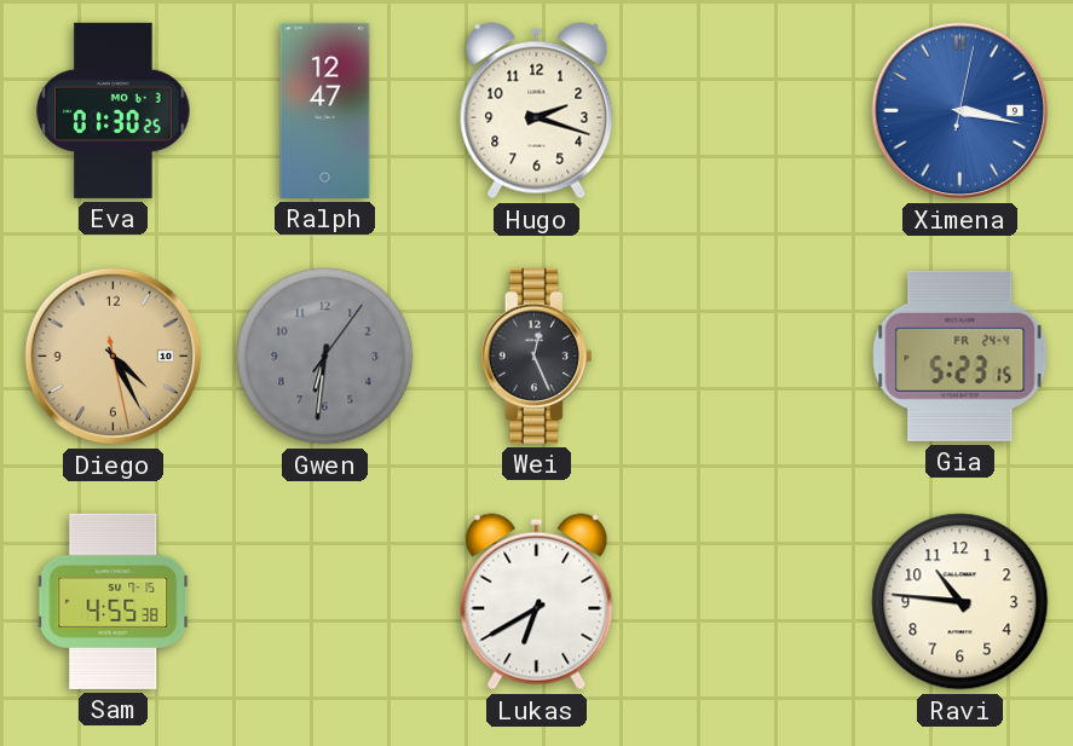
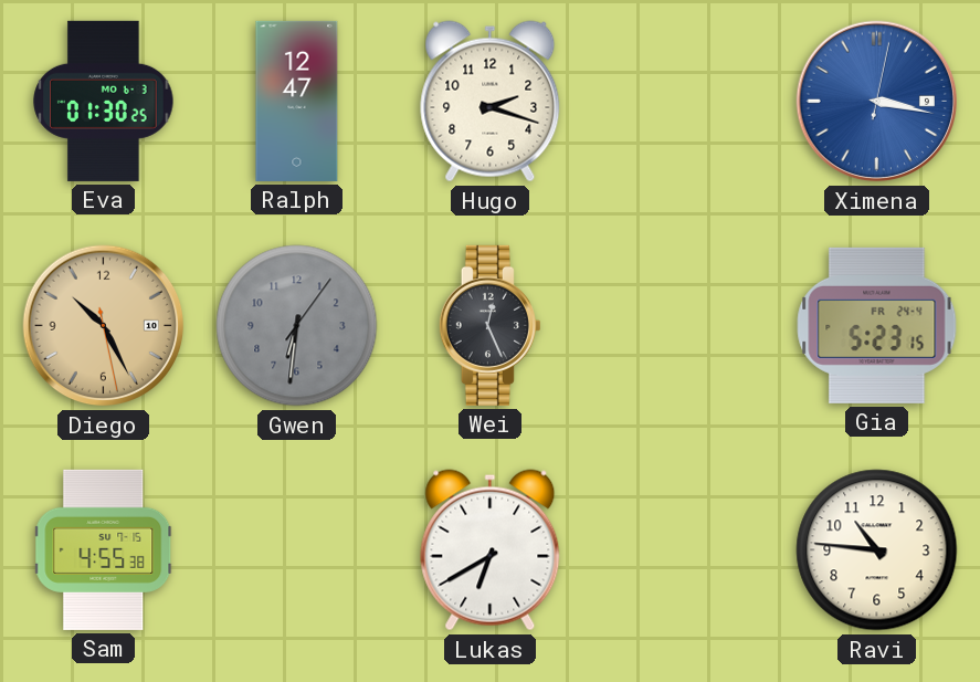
Diego: 4:25 -> 10:25 (104, 326)
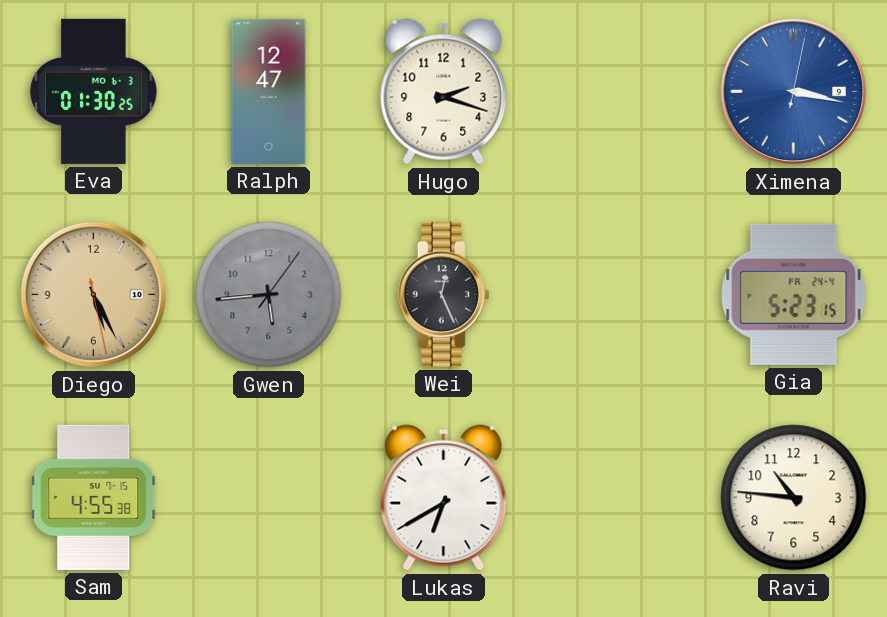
Diego: 10:25 -> 5:25 (94, 295)
Gwen: 6:31 -> 5:44 (269, 295)
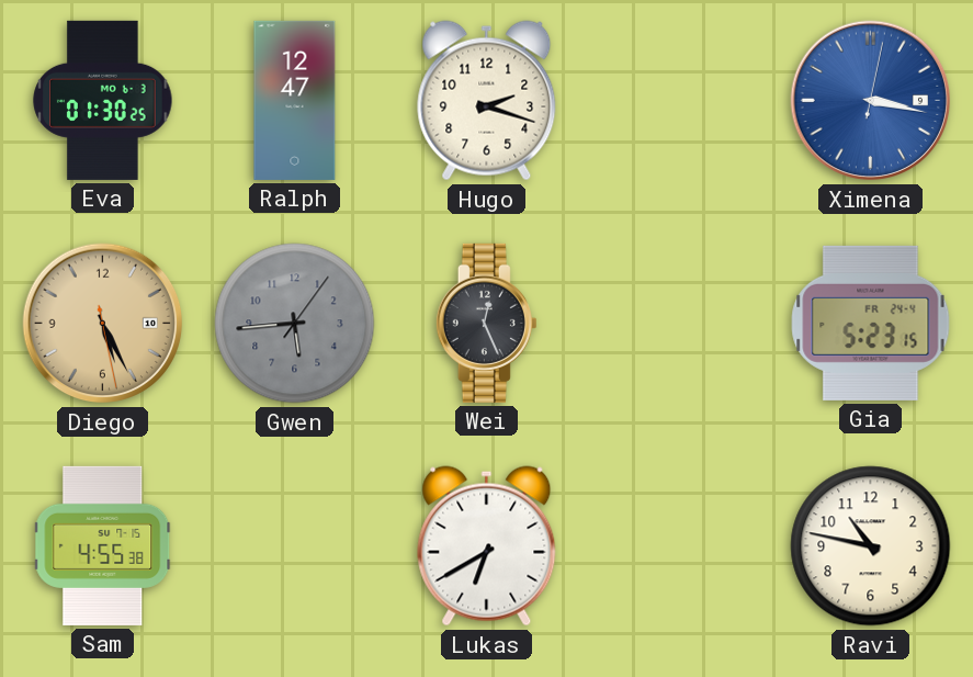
Ravi: 10:46 -> 10:47 (871, 546)
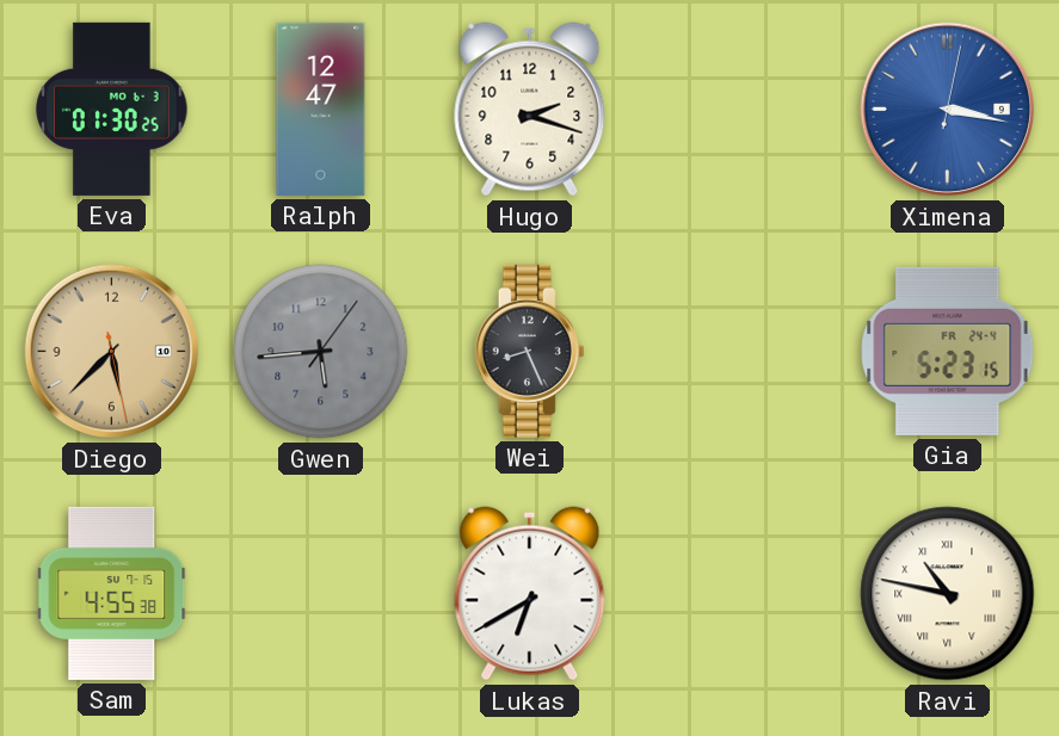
Diego: 5:25 -> 5:37 (112, 352)
Wei: 12:26 -> 8:26 (529, 351)
Ravi numerals: Arabic -> Roman (948, 594)
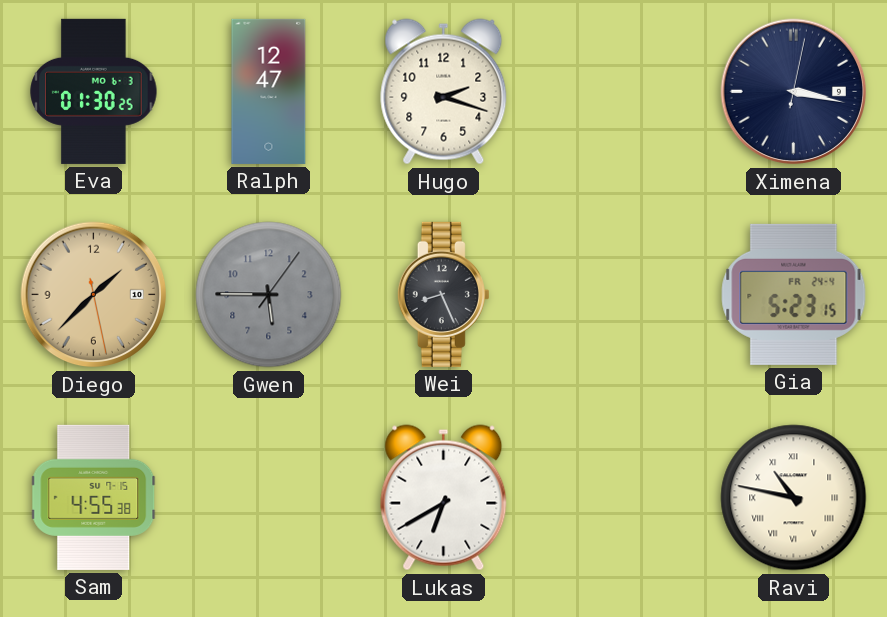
Ximena dial: blue -> navy (794, 92)
Diego: 5:37 -> 1:37 (94, 295)
Gwen: 5:44 -> 5:45 (269, 295)
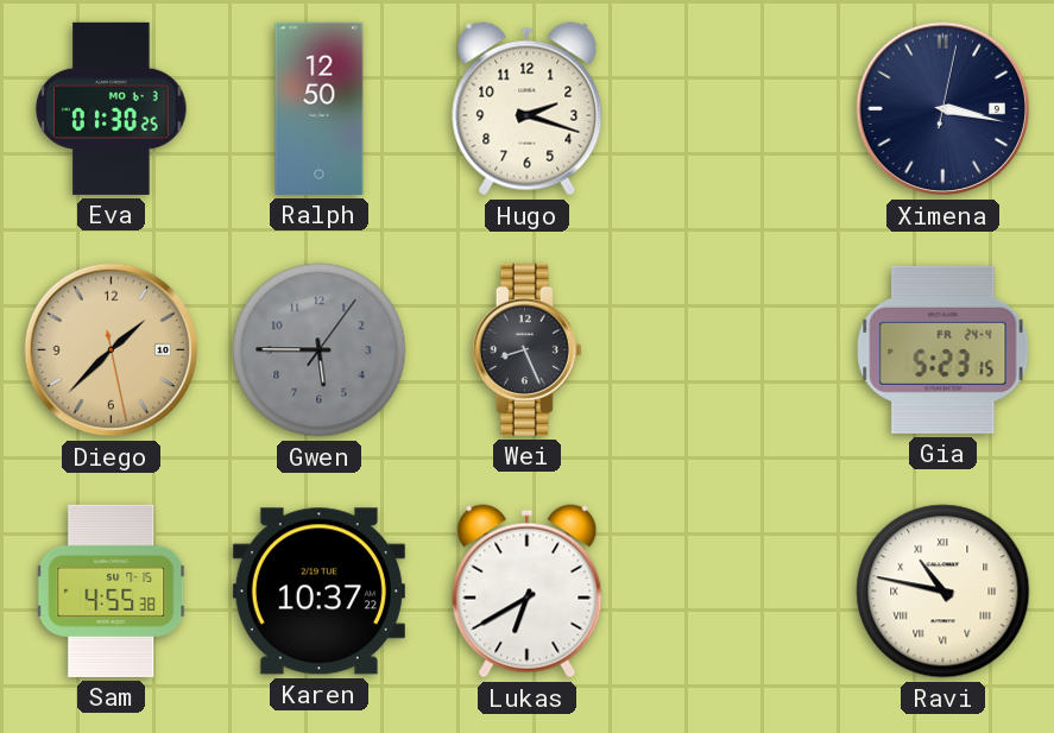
Ralph: 12:47 -> 12:50 (320, 108)
Karen: none -> 10:37 (318, 592)
